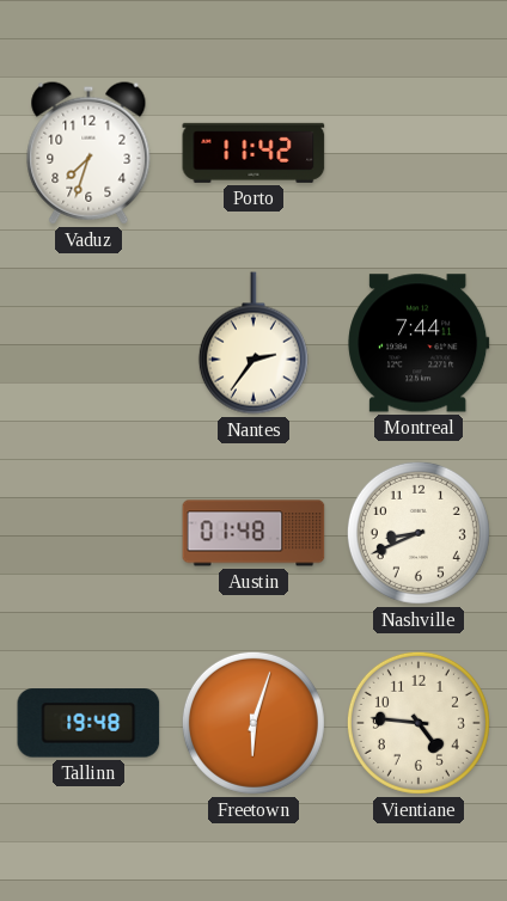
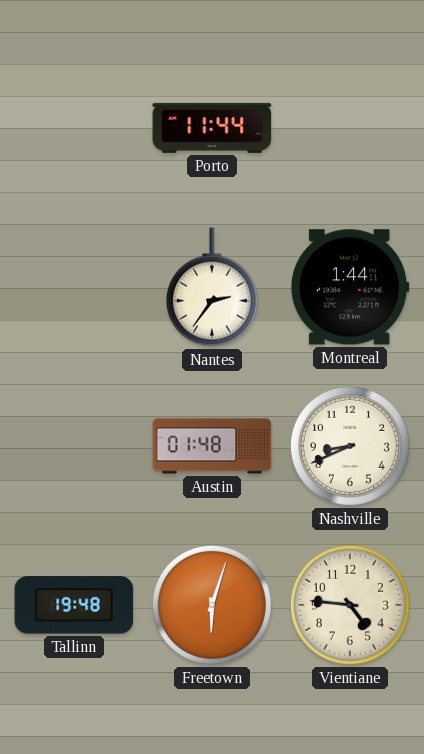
Vaduz: 7:33 -> none (88, 153)
Porto: 11:42 -> 11:44 (212, 128)
Montreal: 7:44 -> 1:44 (350, 287)
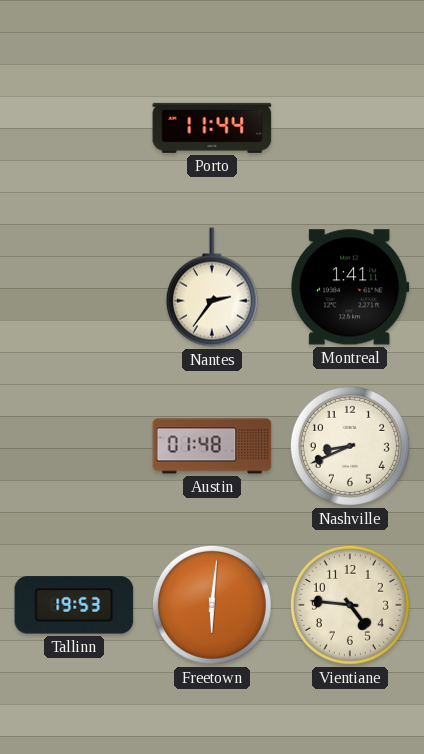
Montreal: 1:44 -> 1:41 (350, 287)
Tallinn: 19:48 -> 19:53 (74, 605)
Freetown: 6:03 -> 6:01 (212, 605)
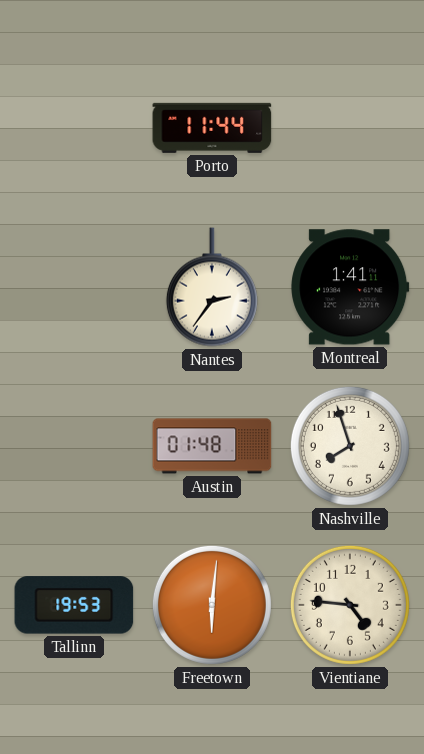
Nashville: 8:41 -> 7:57 (350, 446)
